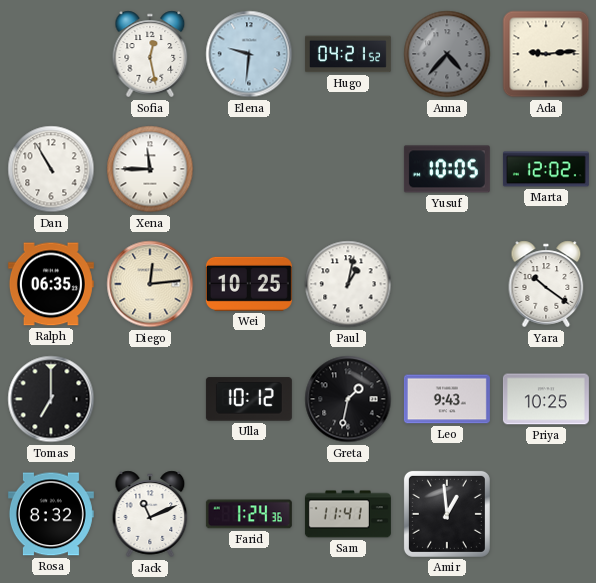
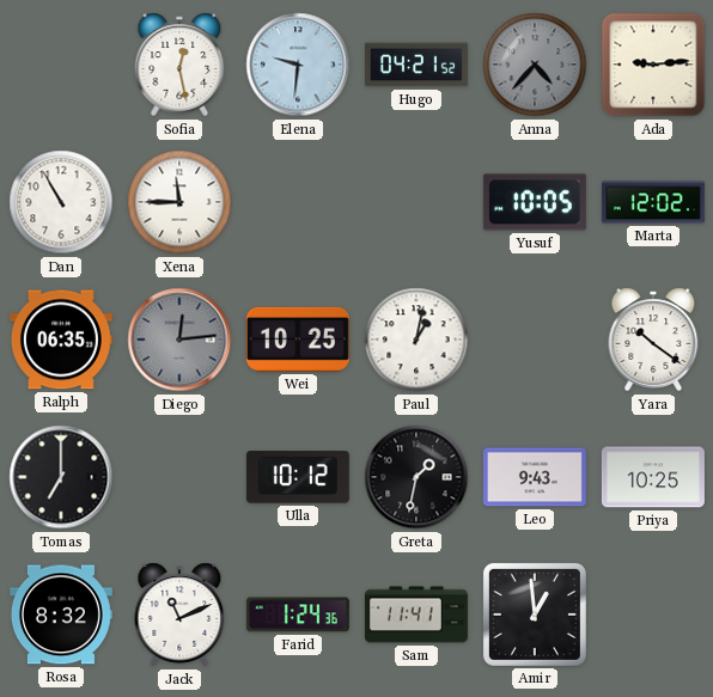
Diego dial: cream -> grey (179, 340)
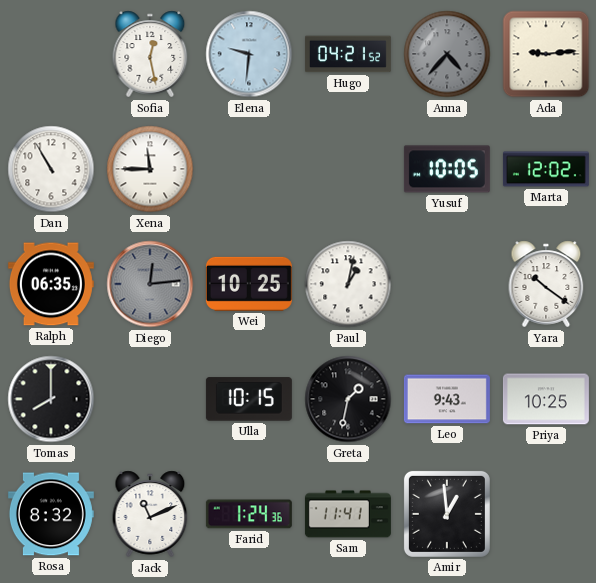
Tomas: 7:00 -> 8:00 (51, 399)
Ulla: 10:12 -> 10:15 (249, 399)
